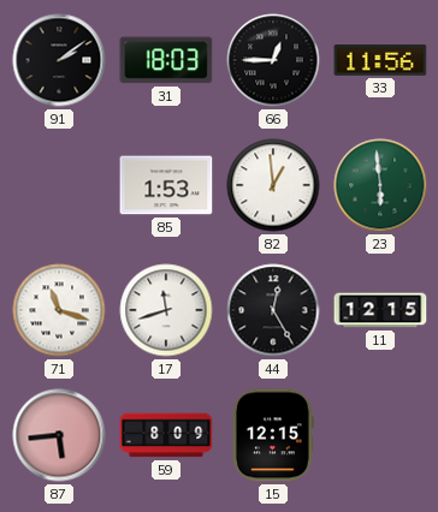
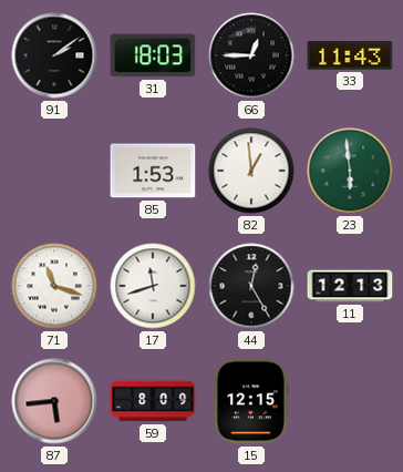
33: 11:56 -> 11:43 (350, 55)
11: 12:15 -> 12:13 (350, 286)
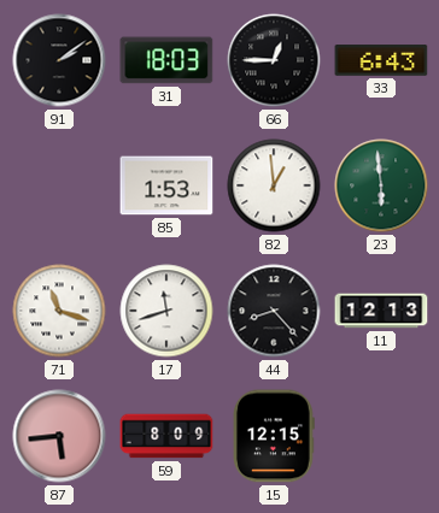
33: 11:43 -> 6:43 (381, 60)
44: 12:25 -> 8:23 (274, 311)
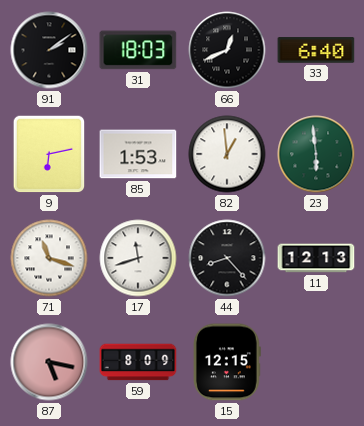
66: 12:45 -> 12:41 (227, 50)
33: 6:43 -> 6:40 (316, 50)
9: none -> 6:13 (49, 154)
87: 5:44 -> 5:17 (49, 362)
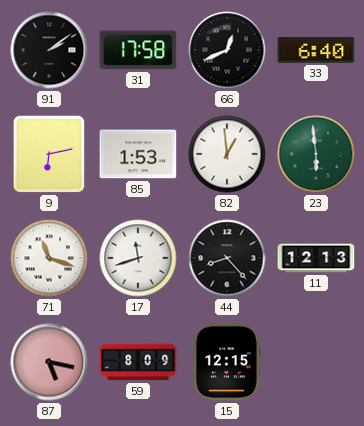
31: 18:03 -> 17:58 (138, 50)
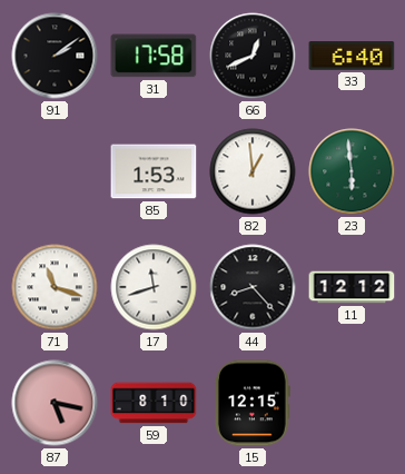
9: 6:13 -> none (49, 154)
11: 12:13 -> 12:12 (352, 287)
59: 8:09 -> 8:10 (154, 403)
